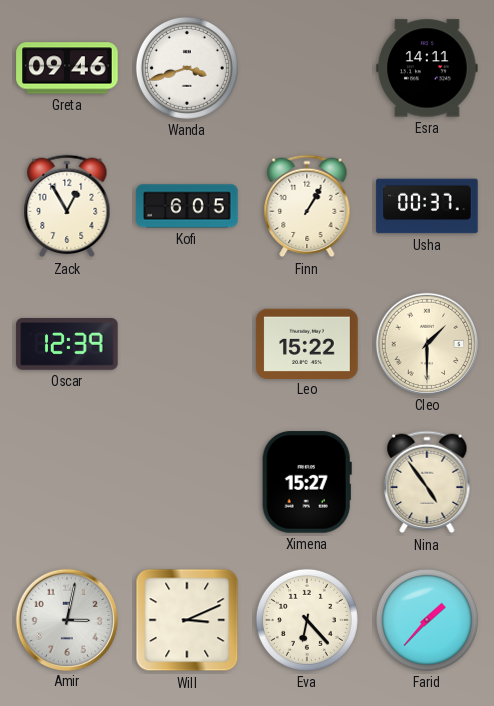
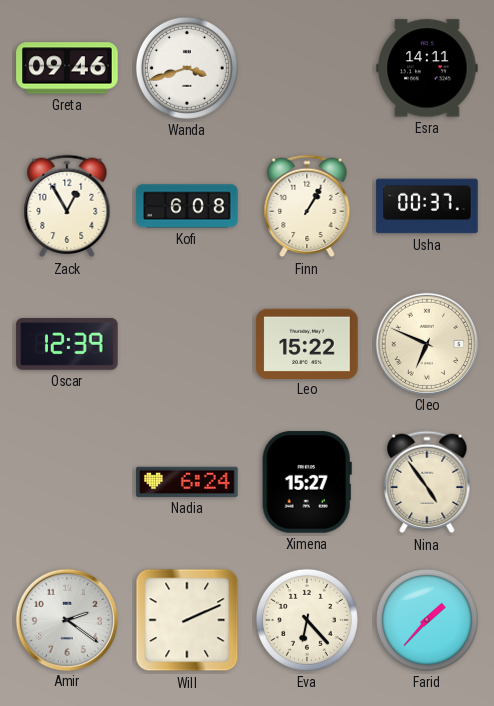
Kofi: 6:05 -> 6:08 (187, 206)
Cleo: 1:30 -> 6:49 (426, 343)
Nadia: none -> 6:24 (187, 482)
Amir: 3:02 -> 2:21 (66, 619)
Will: 3:11 -> 2:11 (187, 620)
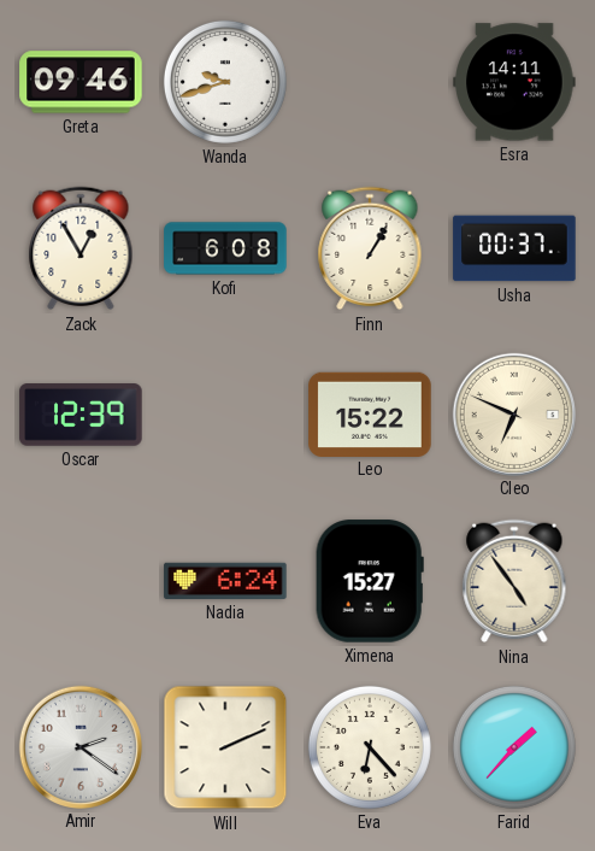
Wanda: 3:42 -> 9:42 (225, 82)
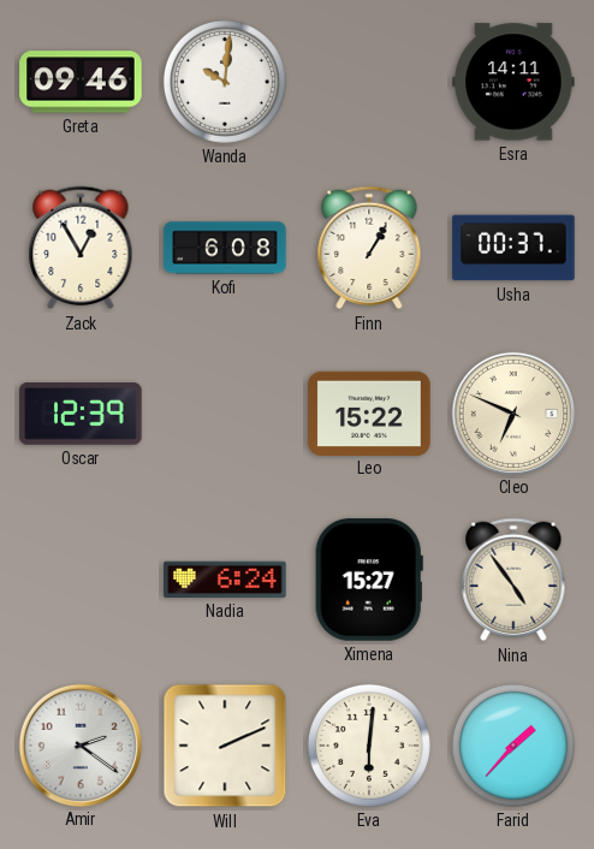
Wanda: 9:42 -> 10:01 (225, 82)
Eva: 6:23 -> 6:01 (369, 746)
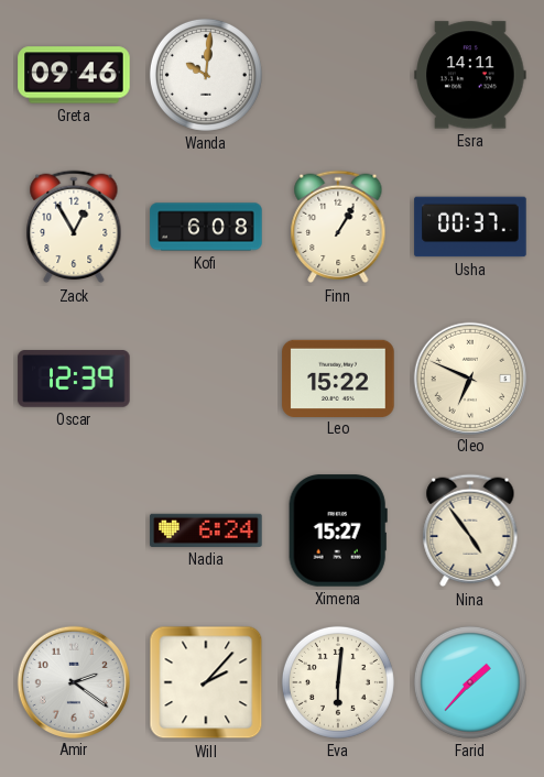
Will: 2:11 -> 2:07 (206, 682)
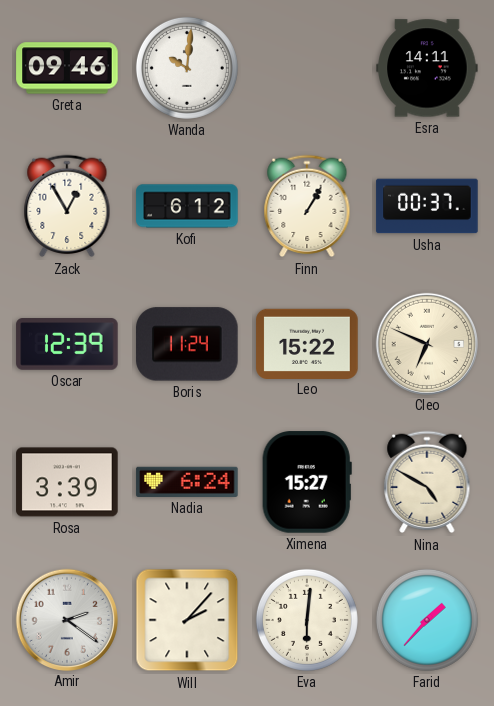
Kofi: 6:08 -> 6:12 (187, 206)
Boris: none -> 11:24 (187, 344)
Rosa: none -> 3:39 (67, 482)
Nina: 4:54 -> 4:50 (427, 482)
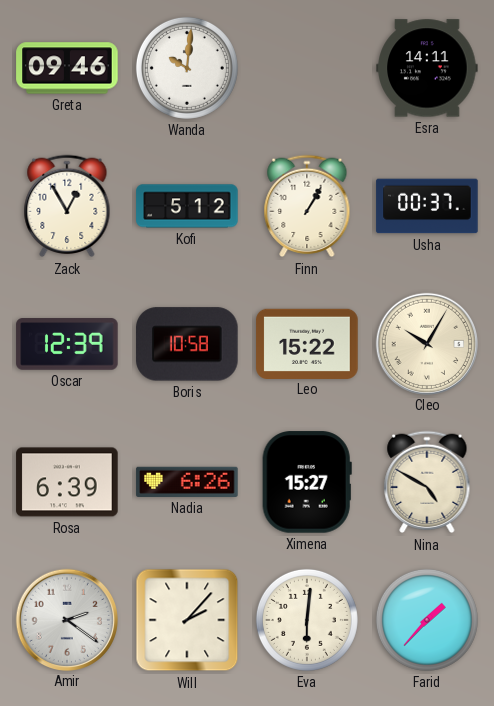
Kofi: 6:12 -> 5:12 (187, 206)
Boris: 11:24 -> 10:58 (187, 344)
Cleo: 6:49 -> 10:05 (426, 343)
Rosa: 3:39 -> 6:39 (67, 482)
Nadia: 6:24 -> 6:26 (187, 482)
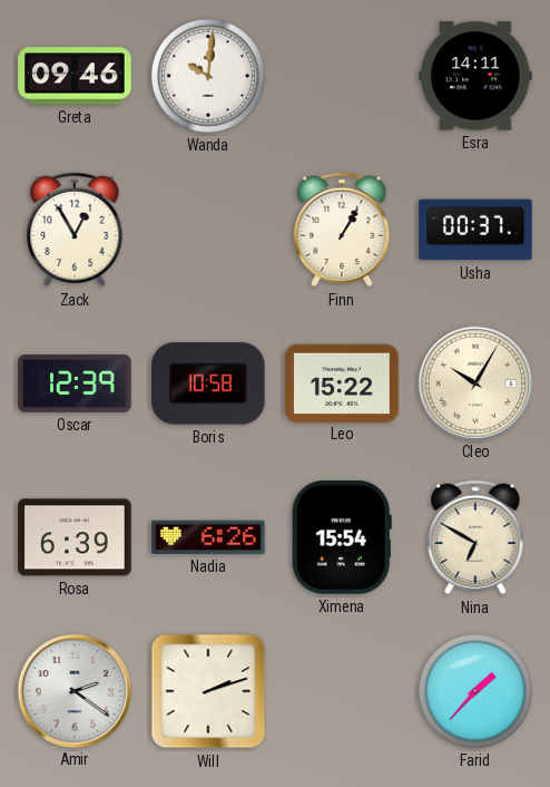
Kofi: 5:12 -> none (187, 206)
Ximena: 15:27 -> 15:54 (342, 537)
Nina: 4:50 -> 6:50 (475, 537)
Will: 2:07 -> 2:12 (208, 691)
Eva: 6:01 -> none (307, 620)
